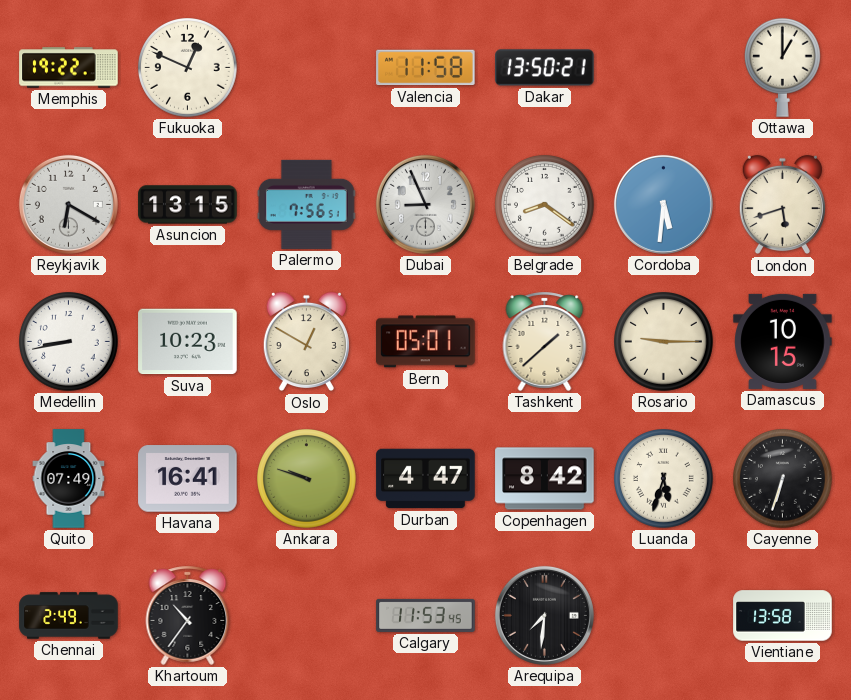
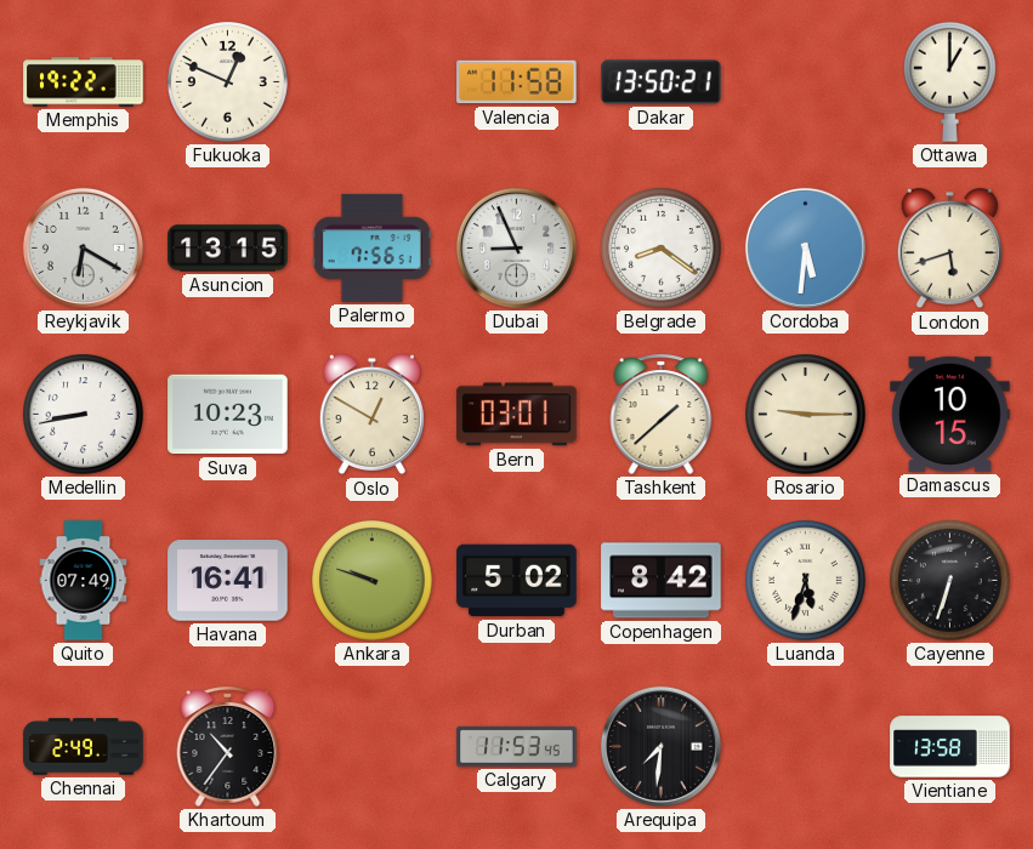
Bern: 05:01 -> 03:01 (517, 415)
Durban: 4:47 -> 5:02 (517, 581)
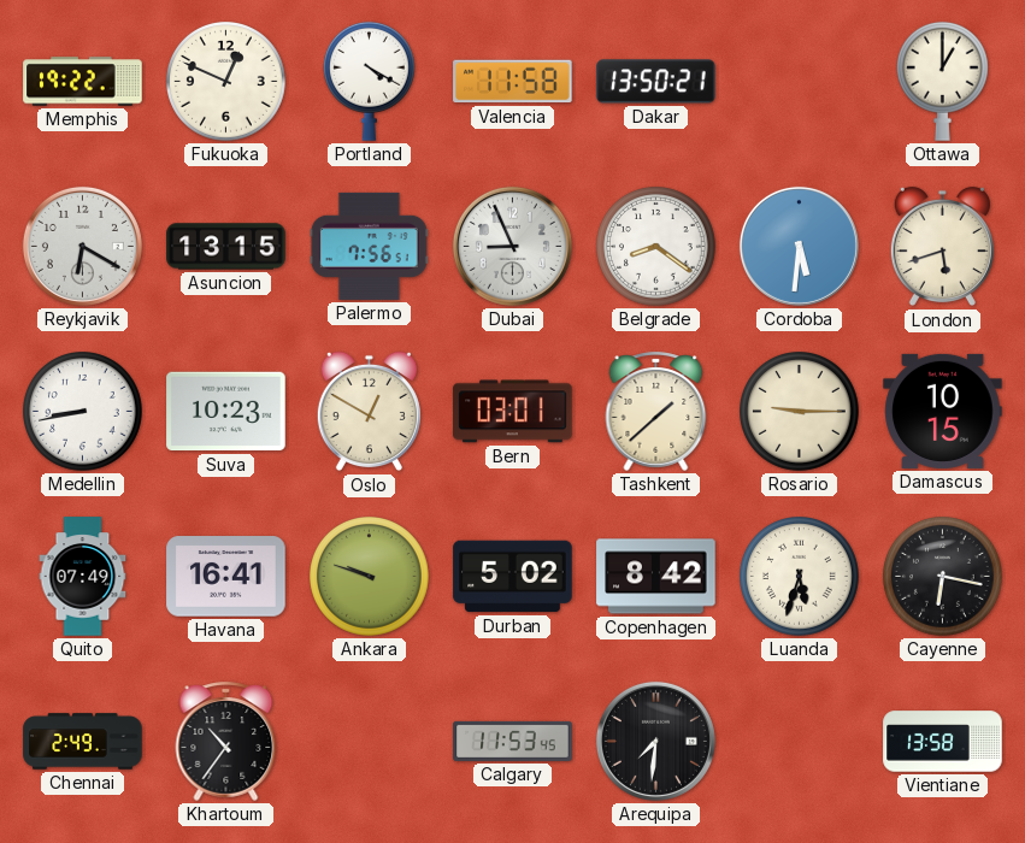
Portland: none -> 4:20 (369, 81)
Cayenne: 6:33 -> 6:17 (943, 577)
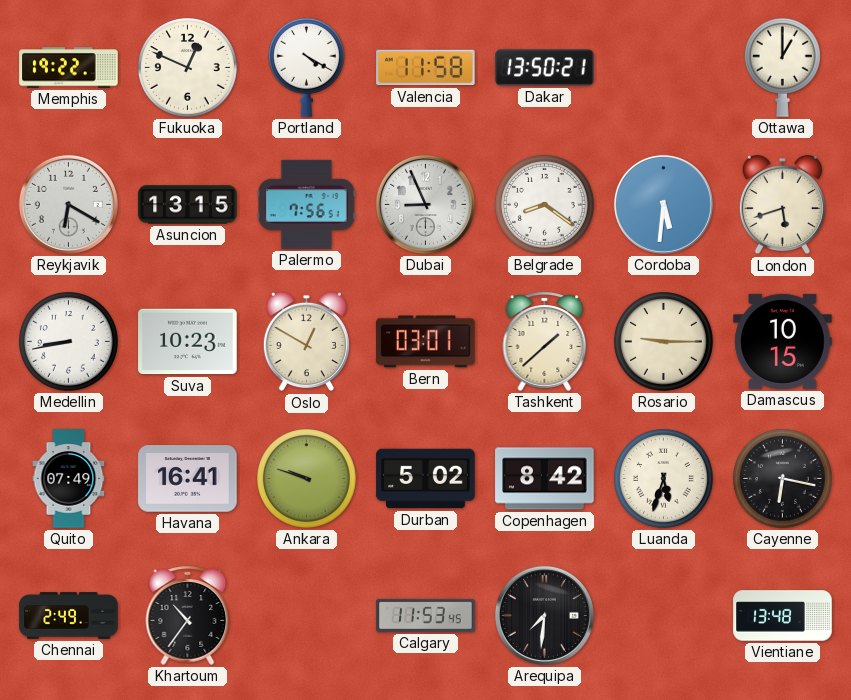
Vientiane: 13:58 -> 13:48 (783, 616)
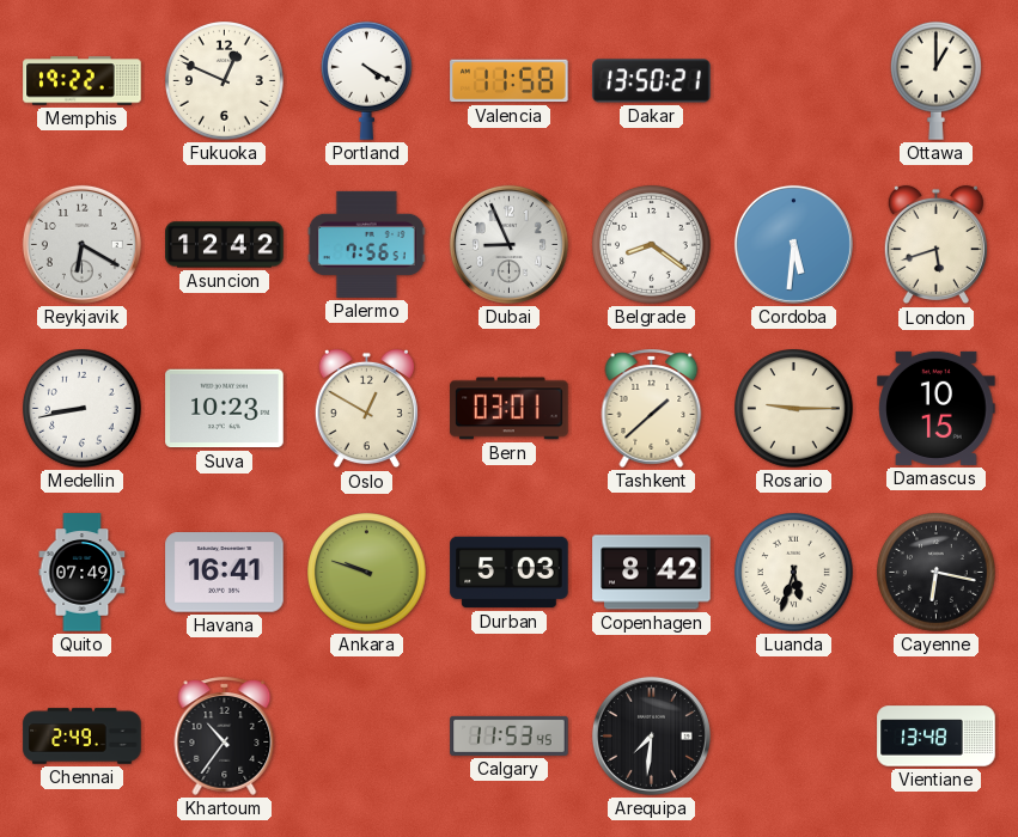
Asuncion: 13:15 -> 12:42 (225, 245)
Durban: 5:02 -> 5:03 (510, 573)
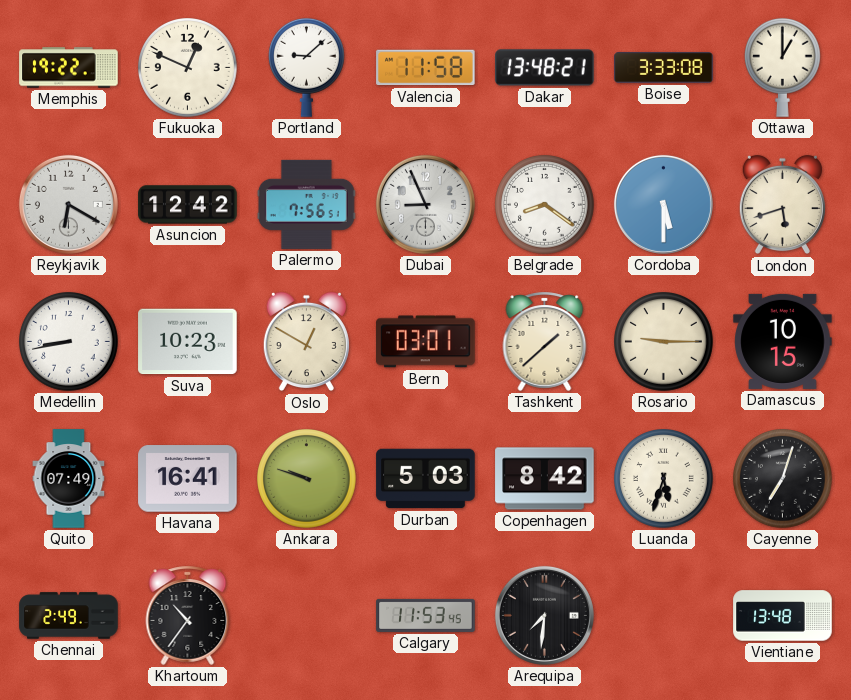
Portland: 4:20 -> 9:08 (306, 67)
Dakar: 13:50 -> 13:48 (545, 68)
Boise: none -> 3:33 (664, 68)
Cordoba: 5:31 -> 5:30 (663, 204)
Cayenne: 6:17 -> 7:03 (783, 479)
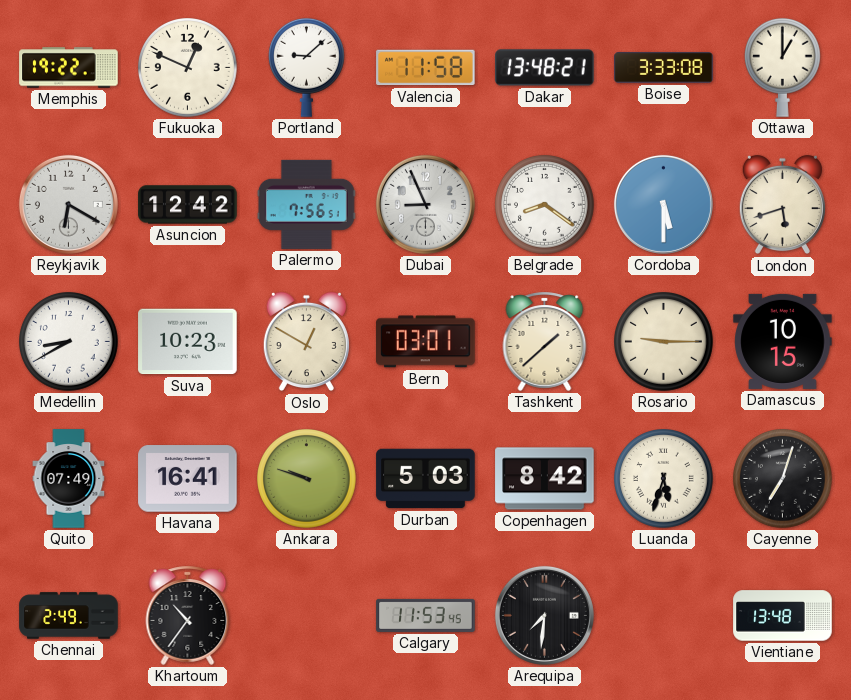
Medellin: 8:43 -> 8:40 (69, 342)
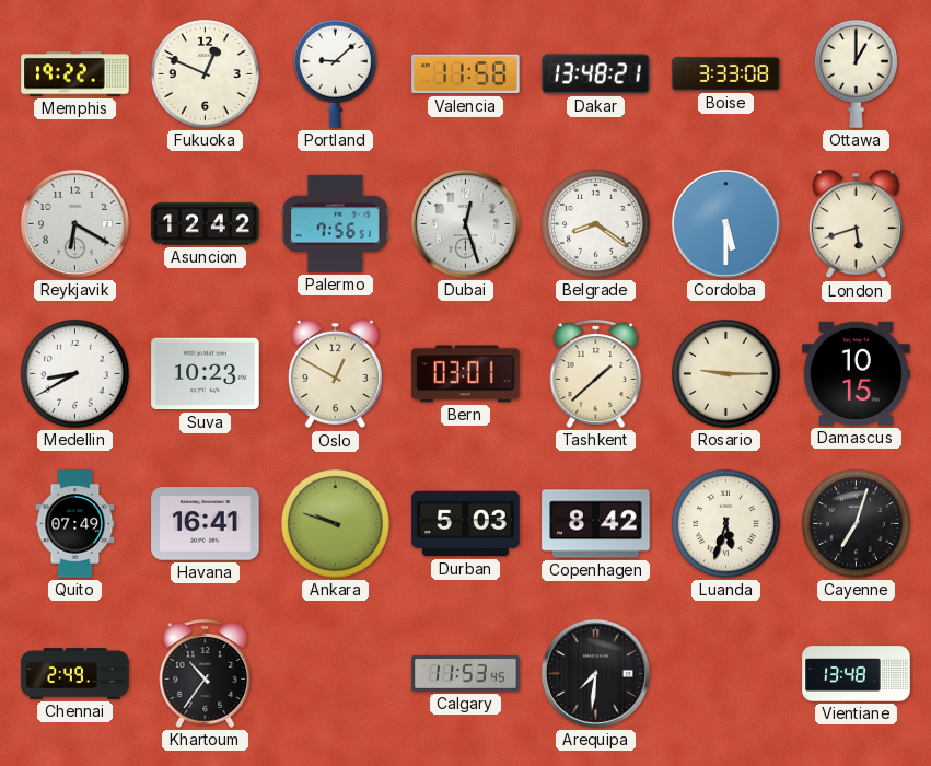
Dubai: 8:56 -> 12:27 (465, 223)
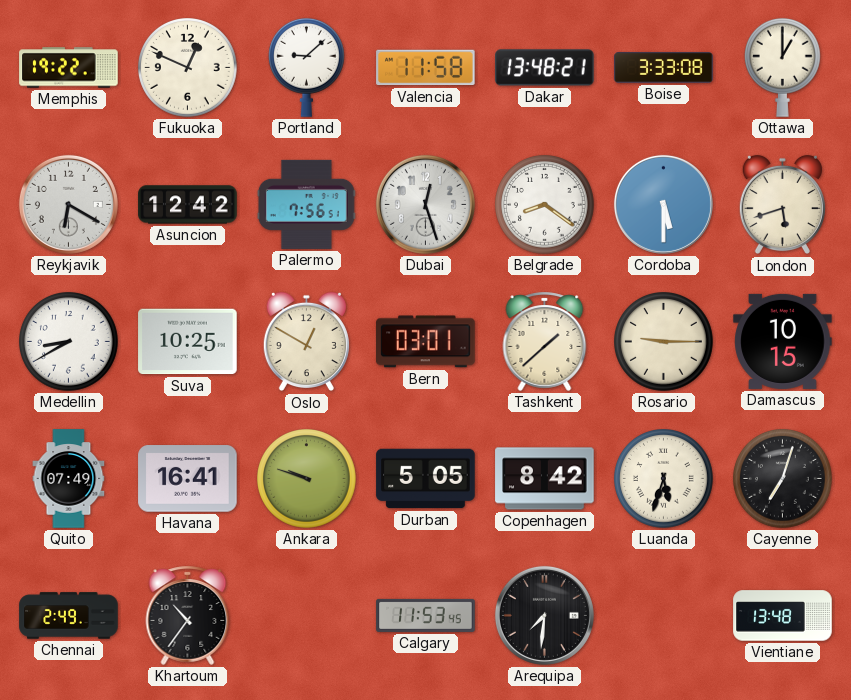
Suva: 10:23 -> 10:25 (188, 342)
Durban: 5:03 -> 5:05 (426, 479)
